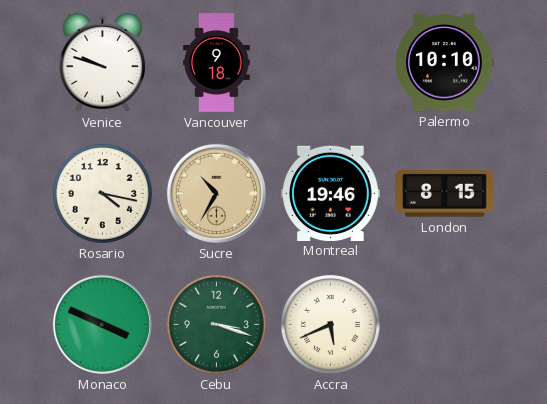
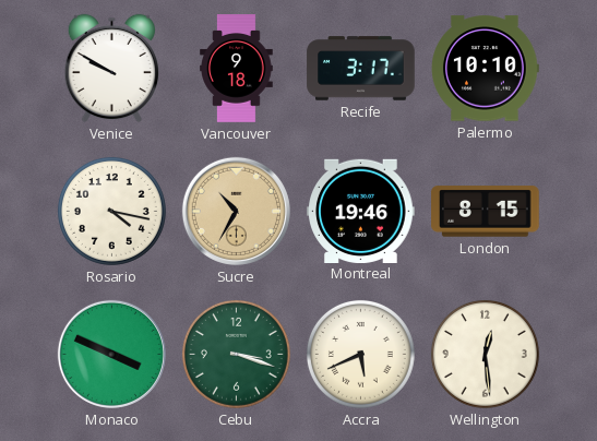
Venice: 9:48 -> 9:50 (111, 69)
Recife: none -> 3:17 (361, 69)
Wellington: none -> 12:29 (485, 354)
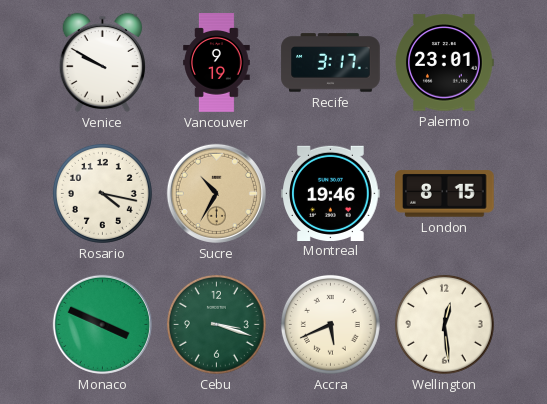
Vancouver: 9:18 -> 9:19 (217, 63)
Palermo: 10:10 -> 23:01 (444, 63)
